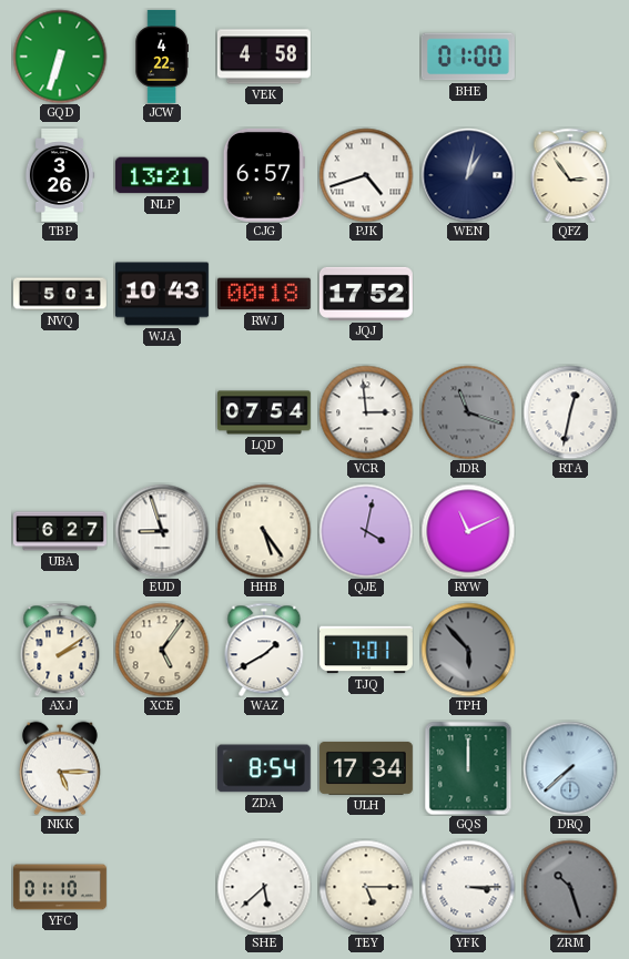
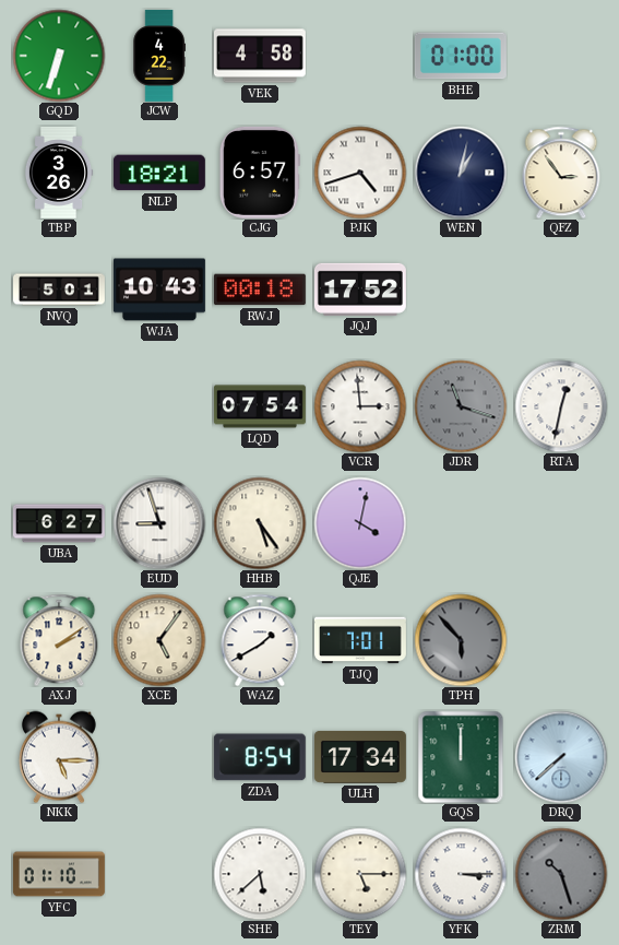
NLP: 13:21 -> 18:21 (159, 173)
RYW: 11:11 -> none (468, 531)
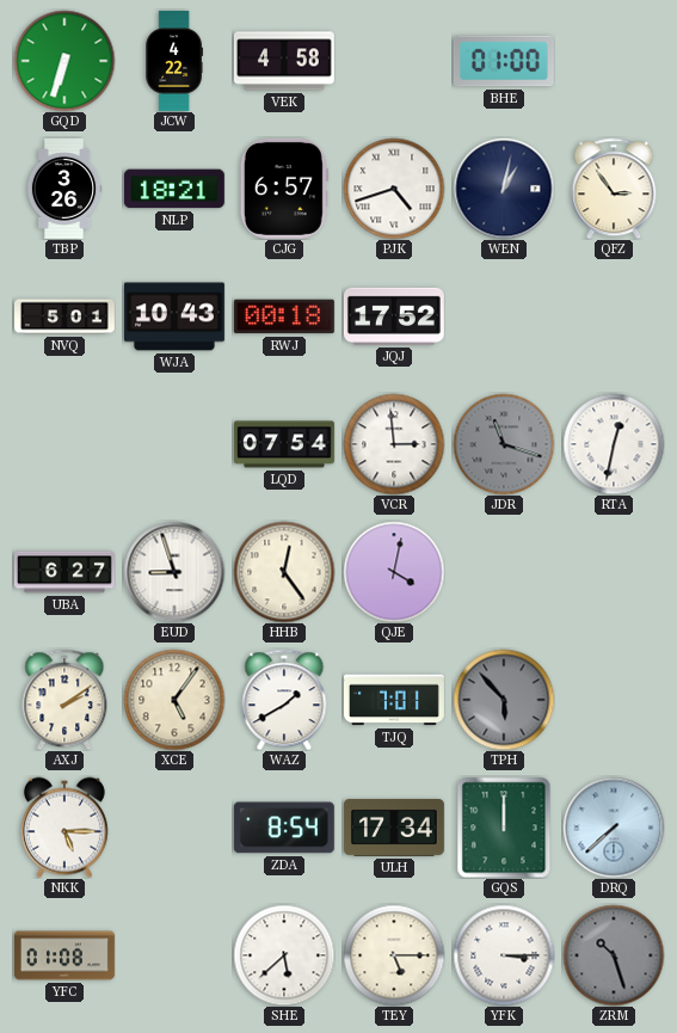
HHB: 5:24 -> 12:24 (284, 572)
YFC: 01:10 -> 01:08 (64, 955)
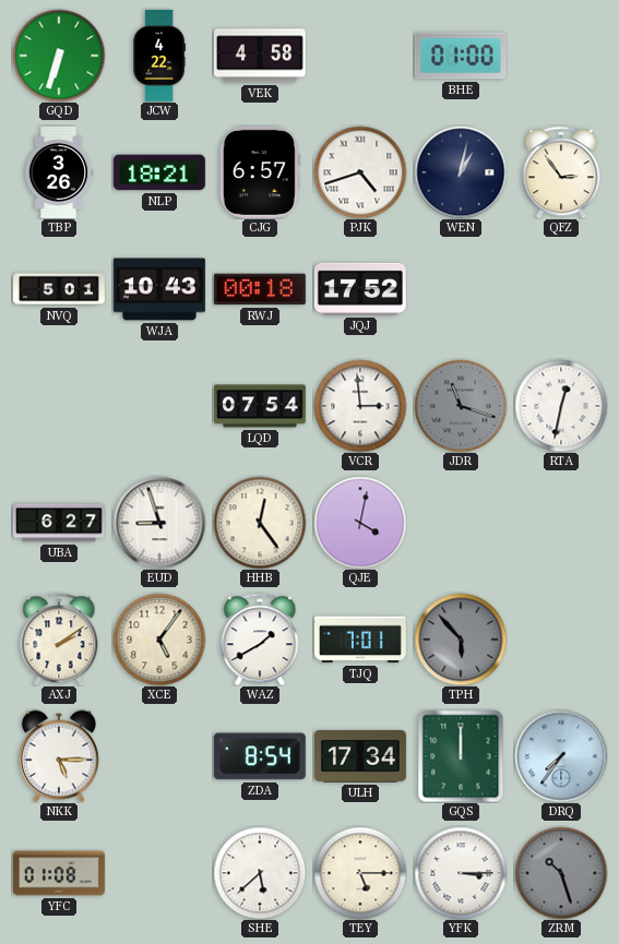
DRQ: 7:38 -> 7:36 (561, 756)
